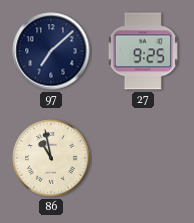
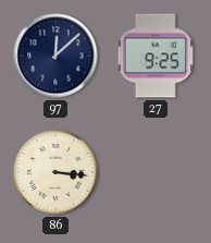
97: 7:08 -> 12:08 (55, 56)
86: 10:58 -> 3:16 (55, 172)
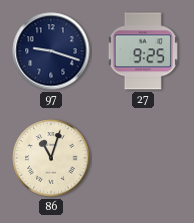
97: 12:08 -> 9:18 (51, 51)
86: 3:16 -> 11:03 (51, 158)
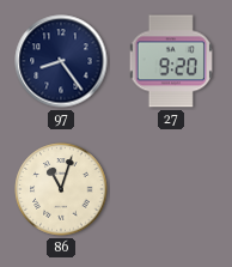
97: 9:18 -> 8:24 (61, 61)
27: 9:25 -> 9:20 (171, 61)
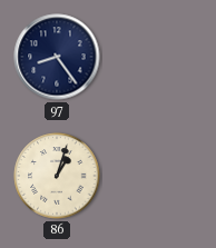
27: 9:20 -> none (171, 61)
86: 11:03 -> 1:03 (57, 176)
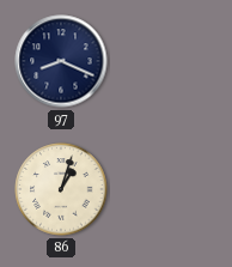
97: 8:24 -> 8:19 (61, 61)
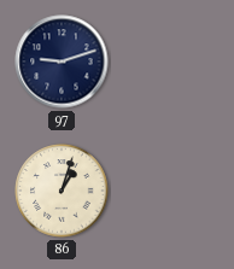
97: 8:19 -> 9:12 (62, 62)
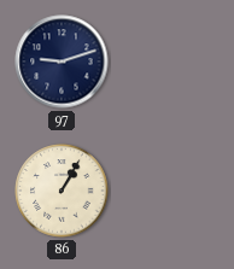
86: 1:03 -> 1:05 (62, 191)
